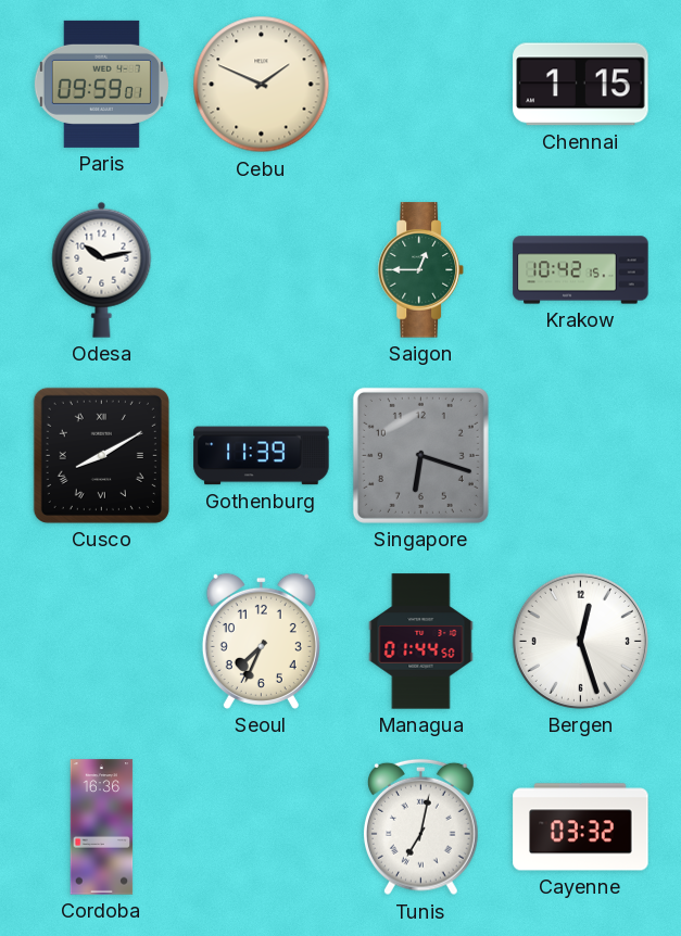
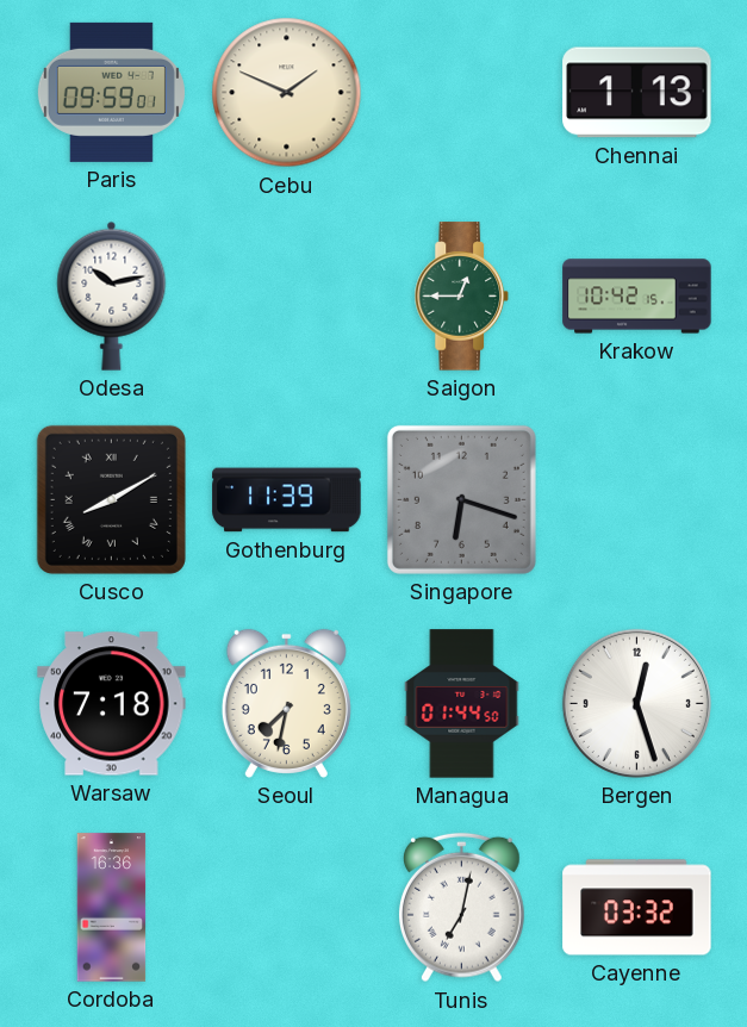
Chennai: 1:15 -> 1:13 (637, 93)
Warsaw: none -> 7:18 (112, 704)
Seoul: 7:34 -> 7:32 (286, 703)
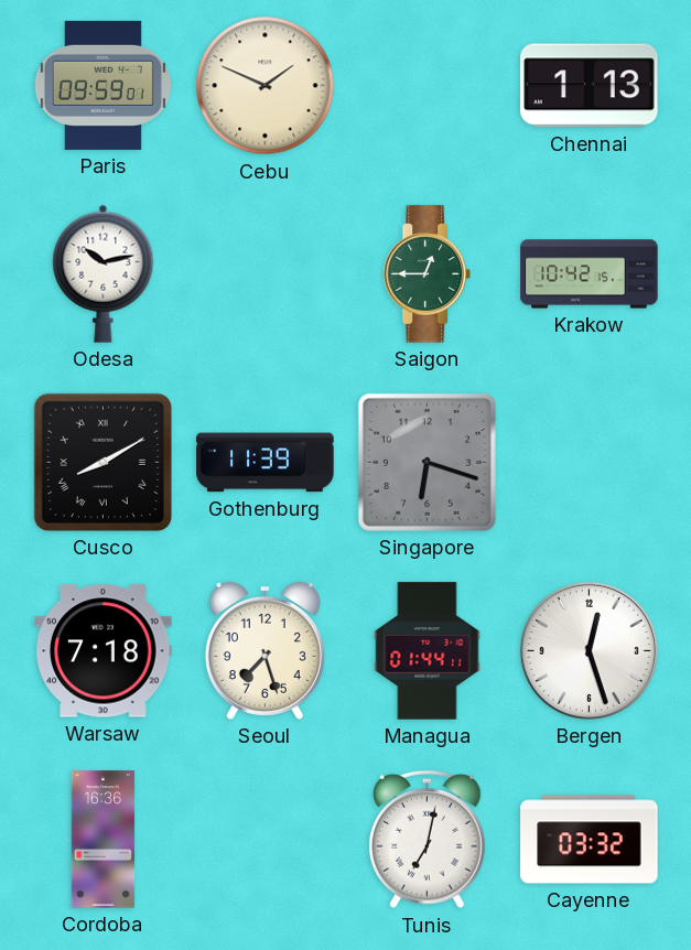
Seoul: 7:32 -> 7:27 (264, 650)
Managua: 01:44:50 -> 01:44:11 (428, 651)
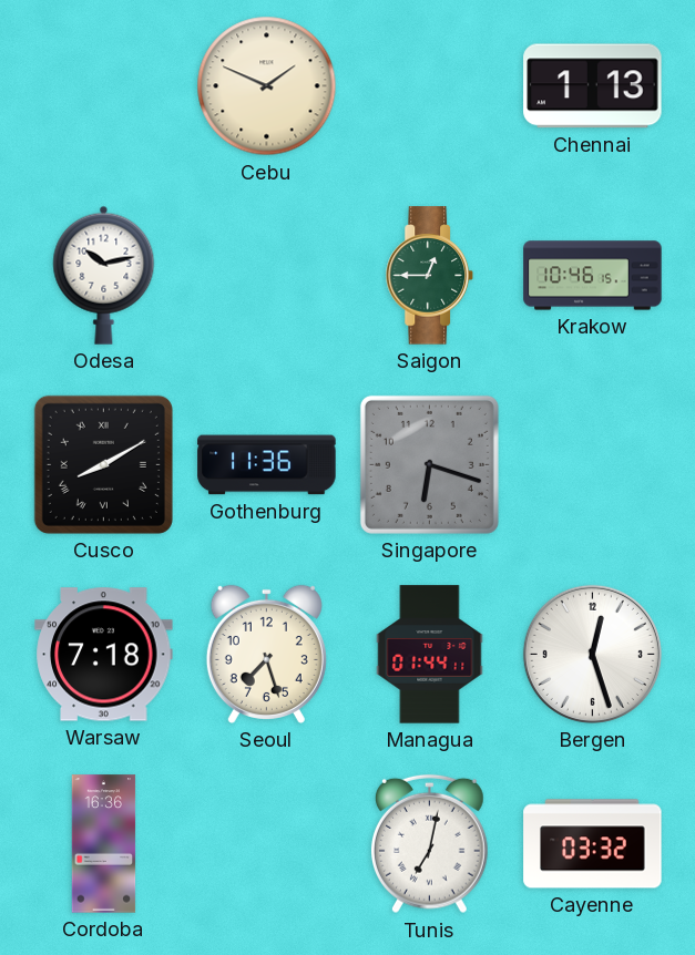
Paris: 09:59 -> none (102, 85)
Krakow: 10:42 -> 10:46 (593, 276)
Gothenburg: 11:39 -> 11:36 (267, 465)
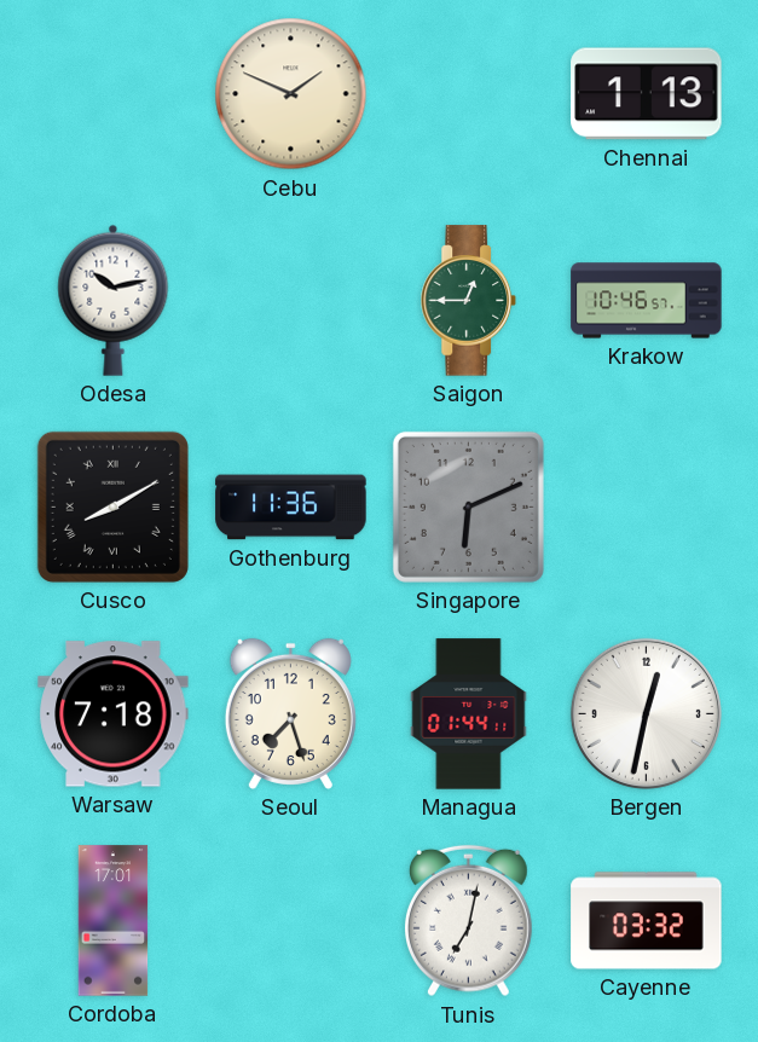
Krakow: 10:46:15 -> 10:46:57 (647, 301)
Singapore: 6:18 -> 6:11 (468, 506)
Bergen: 12:27 -> 12:32 (646, 713)
Cordoba: 16:36 -> 17:01 (114, 921)
